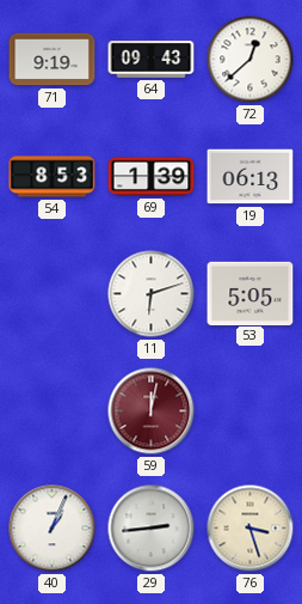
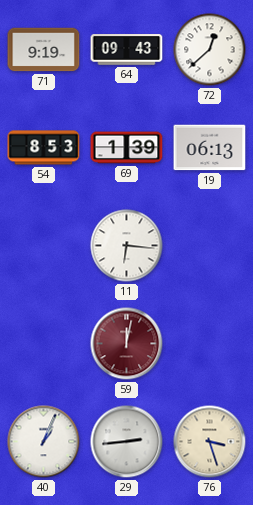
11: 6:12 -> 6:16 (127, 246)
53: 5:05 -> none (251, 293)
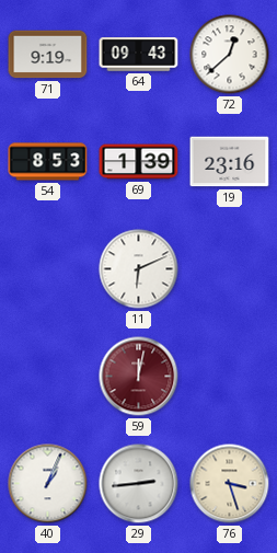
19: 06:13 -> 23:16 (230, 162)
11: 6:16 -> 6:11 (139, 269)
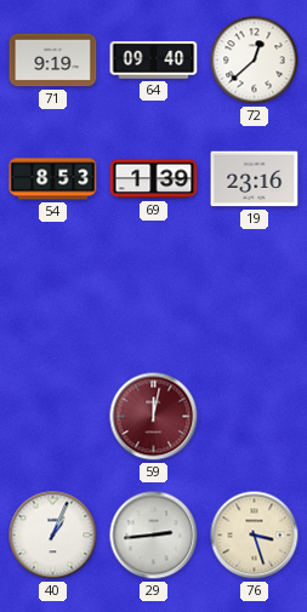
64: 09:43 -> 09:40 (154, 61)
11: 6:11 -> none (139, 269)
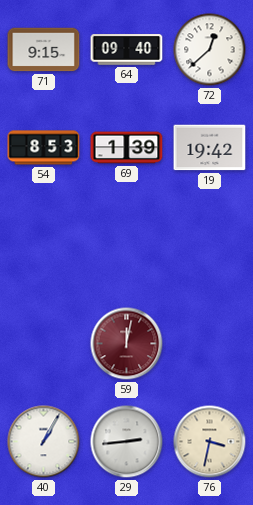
71: 9:19 -> 9:15 (44, 50)
19: 23:16 -> 19:42 (210, 148)
40: 1:04 -> 1:05 (44, 442)
76: 3:27 -> 3:32 (210, 442)
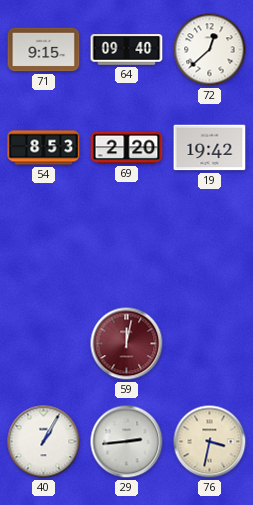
69: 1:39 -> 2:20 (127, 148)
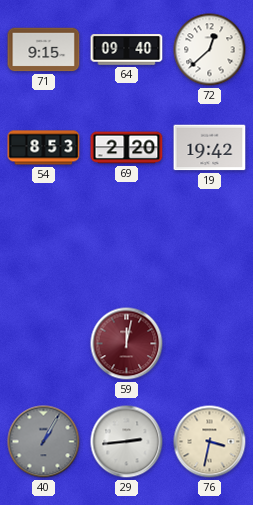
40 dial: white -> grey (44, 442)
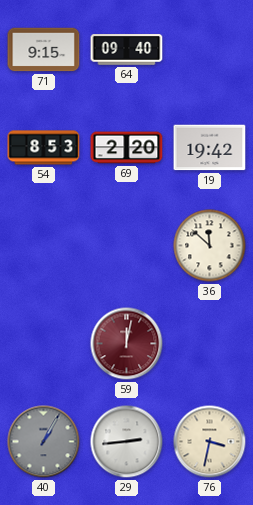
72: 12:38 -> none (210, 50)
36: none -> 11:52 (210, 246)
